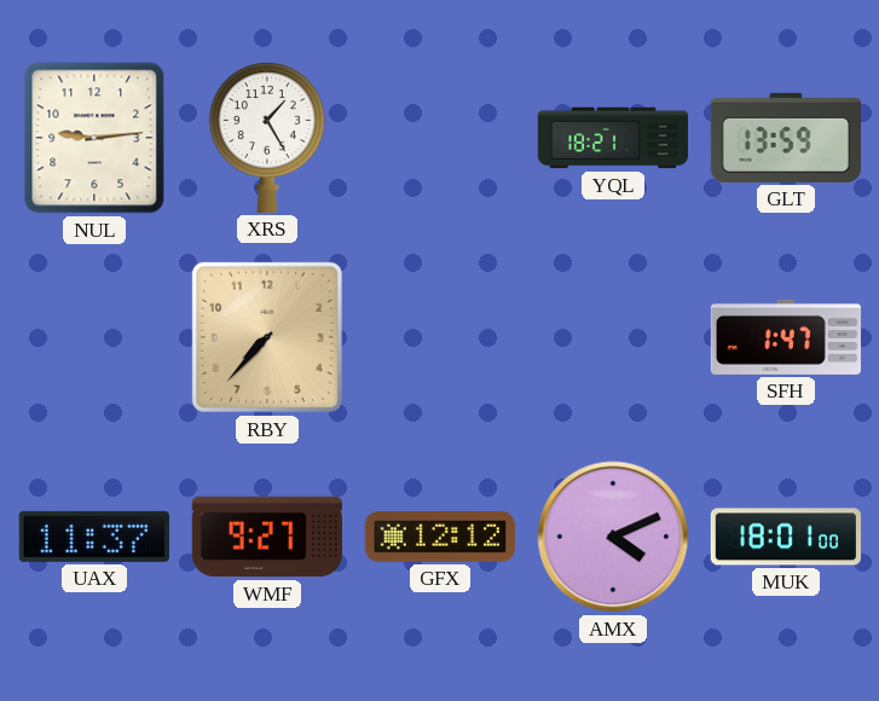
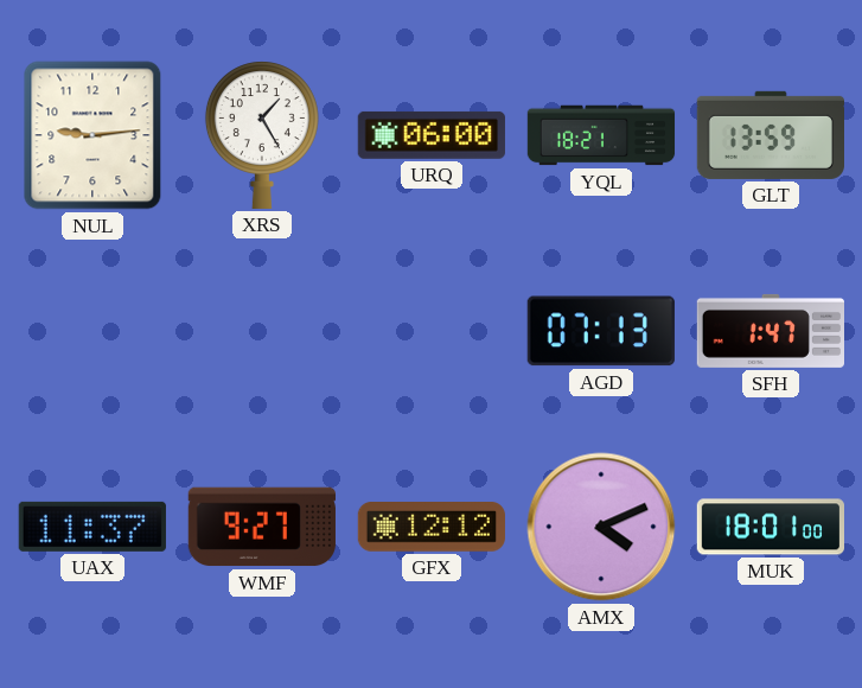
URQ: none -> 06:00 (432, 135)
RBY: 7:37 -> none (267, 337)
AGD: none -> 07:13 (601, 331)
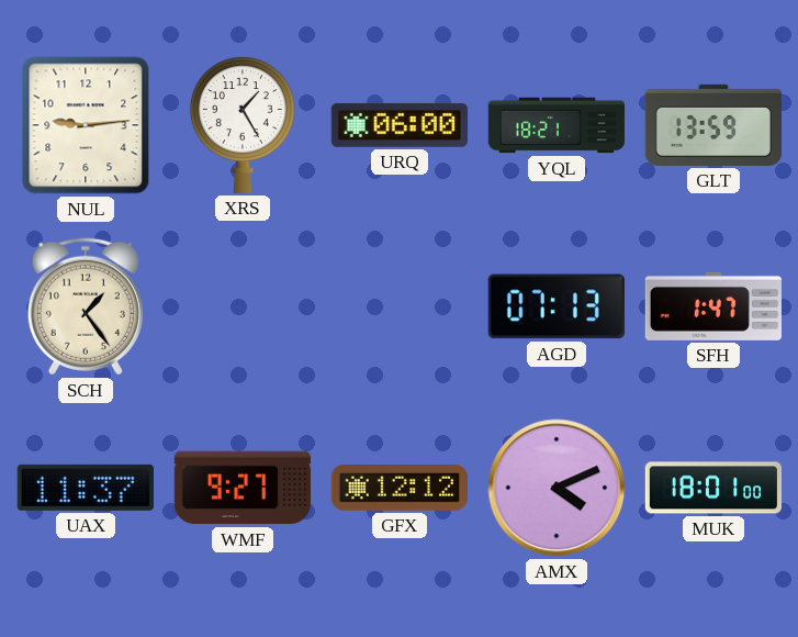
SCH: none -> 1:24 (86, 306)
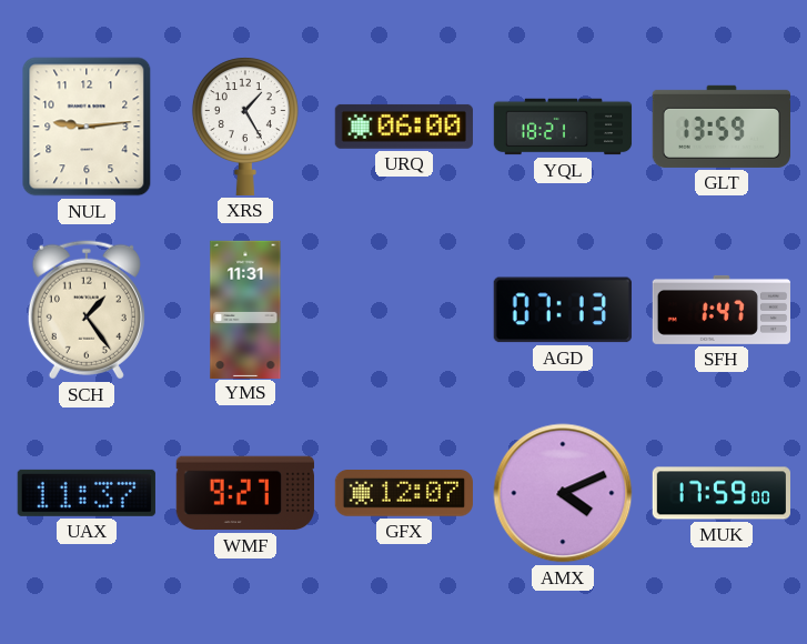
YMS: none -> 11:31 (245, 309)
GFX: 12:12 -> 12:07 (404, 494)
MUK: 18:01 -> 17:59 (720, 493)
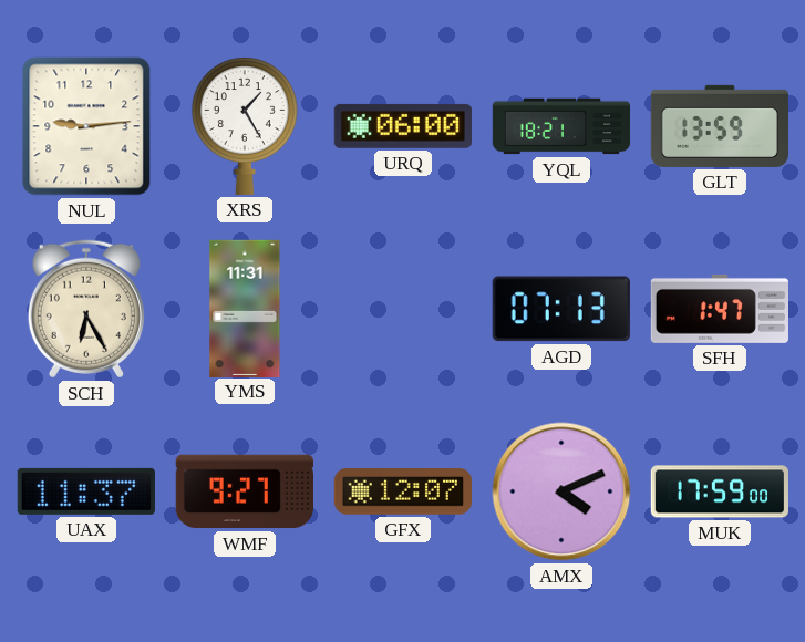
SCH: 1:24 -> 6:25 (86, 309)
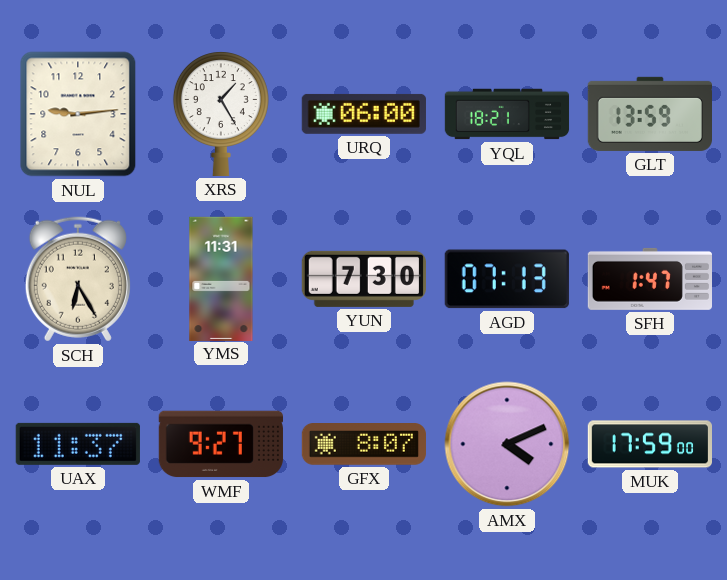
YUN: none -> 7:30 (364, 279)
GFX: 12:07 -> 8:07 (364, 445)
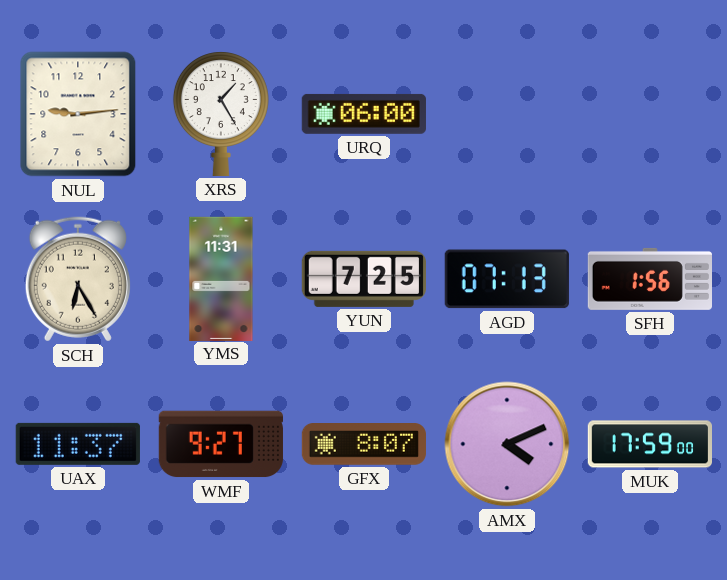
YQL: 18:21 -> none (507, 114)
GLT: 13:59 -> none (649, 114)
YUN: 7:30 -> 7:25 (364, 279)
SFH: 1:47 -> 1:56 (649, 279)
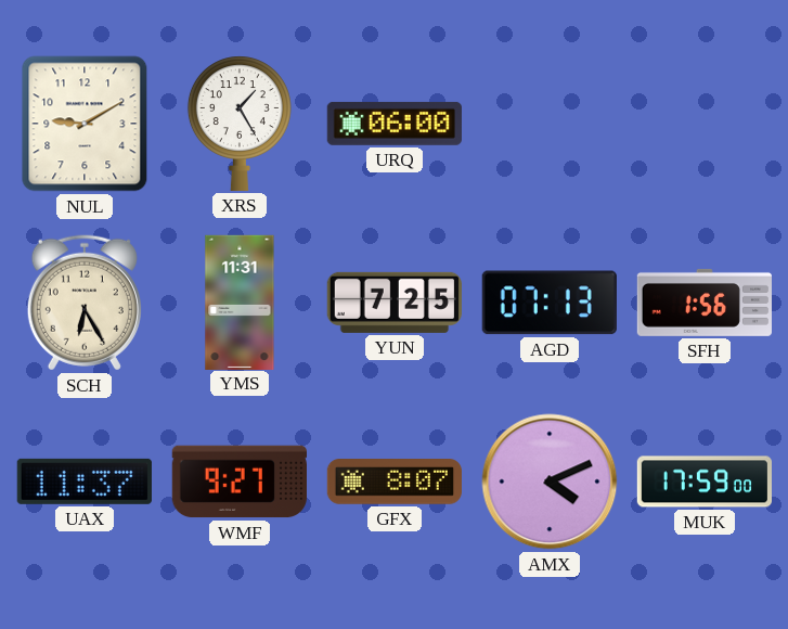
NUL: 9:14 -> 9:10 (85, 124)
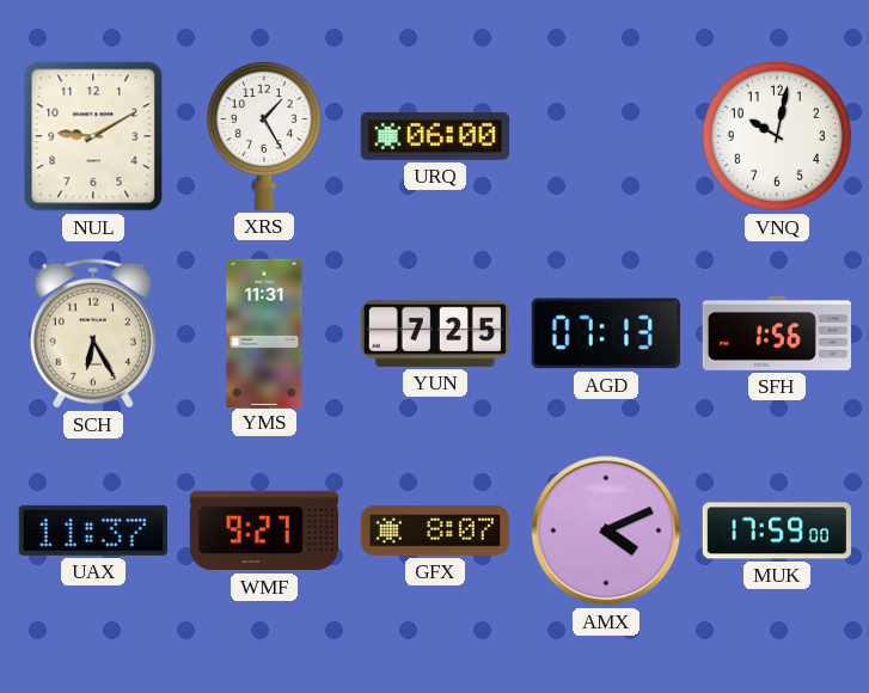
VNQ: none -> 10:02 (777, 136)
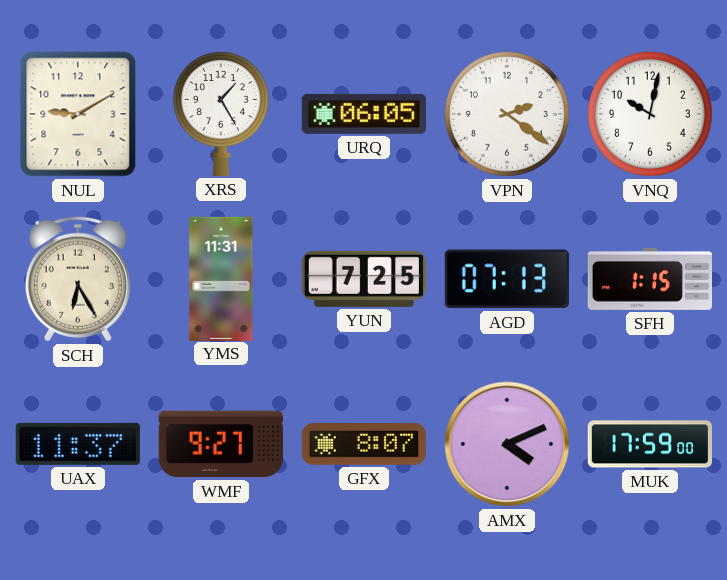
URQ: 06:00 -> 06:05 (364, 114)
VPN: none -> 2:21 (507, 114)
SFH: 1:56 -> 1:15 (649, 279)
